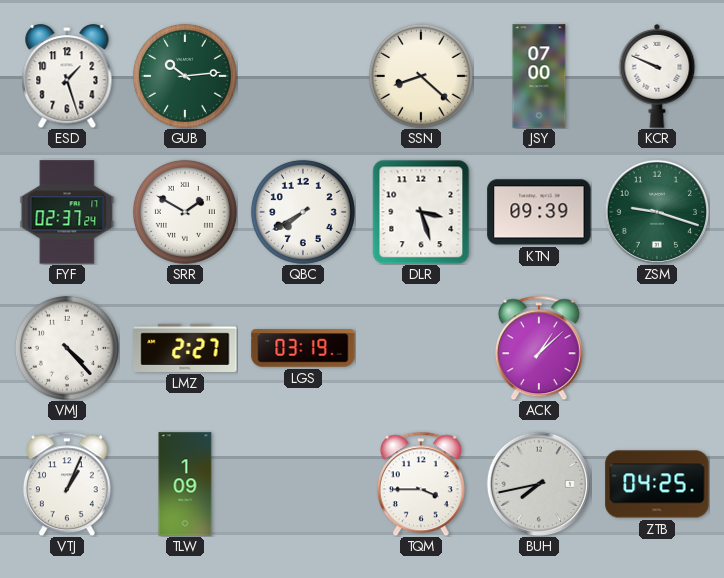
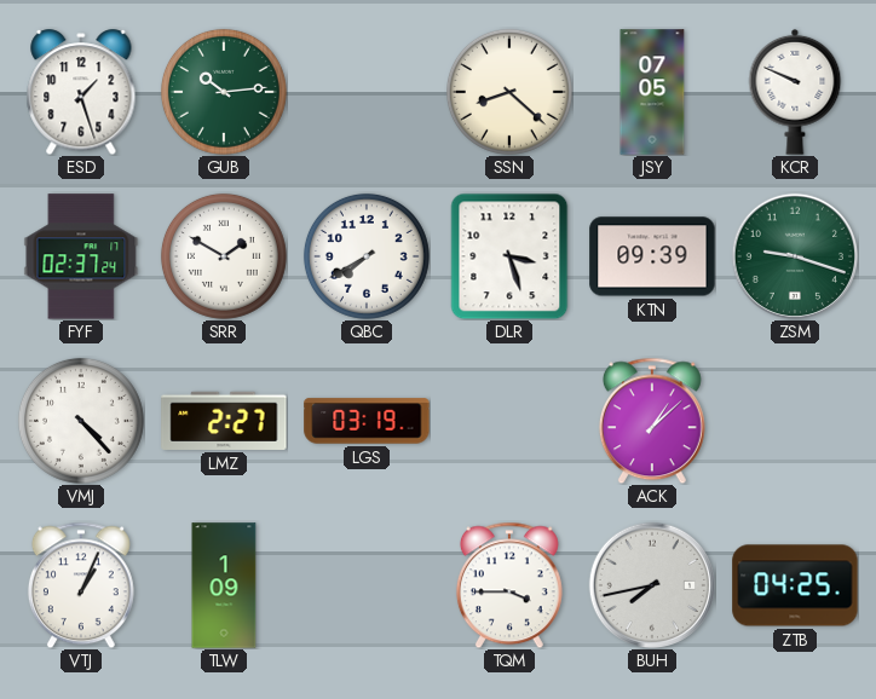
JSY: 07:00 -> 07:05 (652, 92)
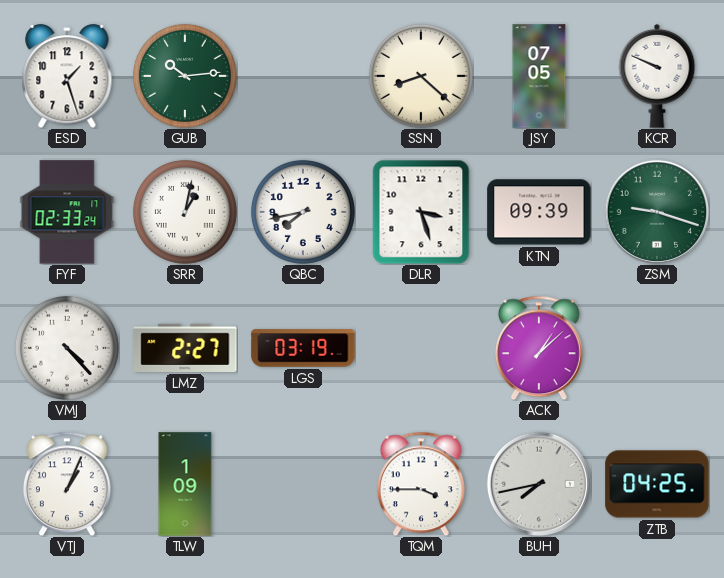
FYF: 02:37 -> 02:33 (67, 212)
SRR: 1:50 -> 1:02 (185, 212)
QBC: 7:40 -> 7:43 (303, 212)
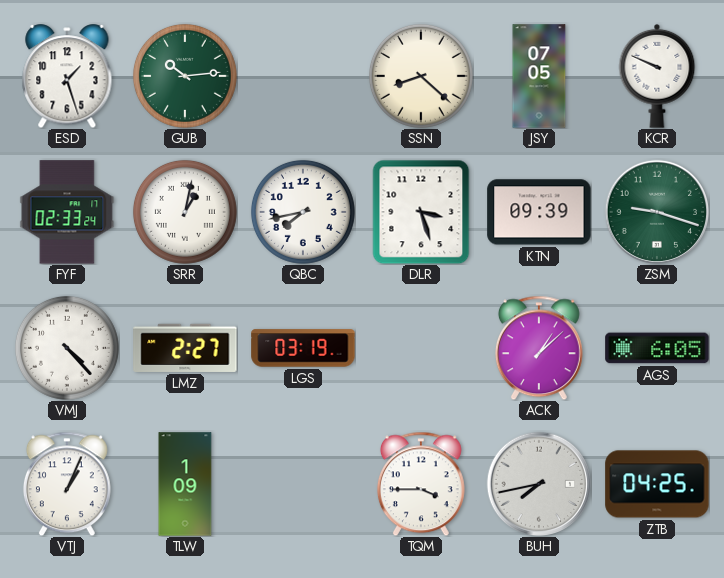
AGS: none -> 6:05 (657, 348)
